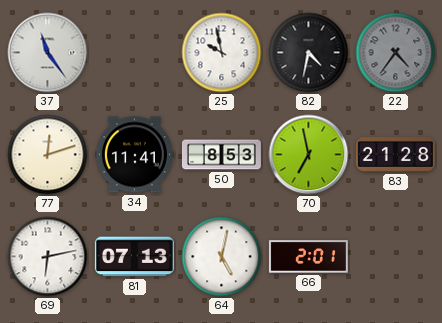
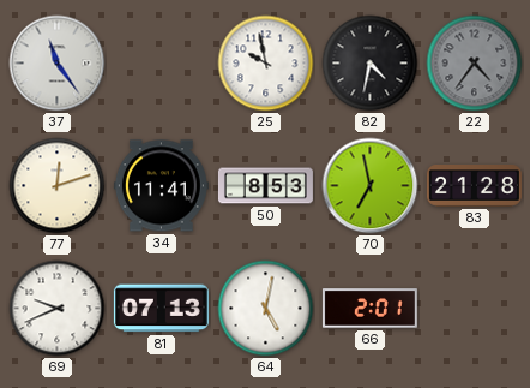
69: 6:13 -> 9:41 (58, 309)
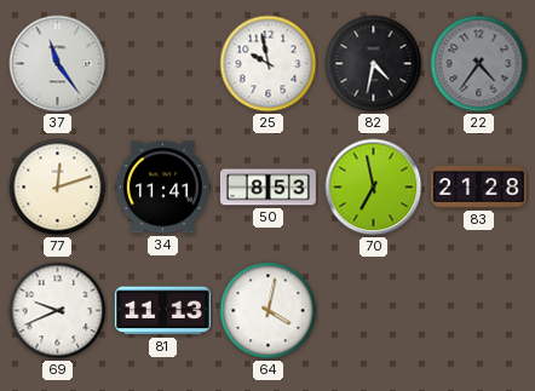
81: 07:13 -> 11:13 (162, 311)
64: 5:02 -> 4:02 (269, 311)
66: 2:01 -> none (369, 309)
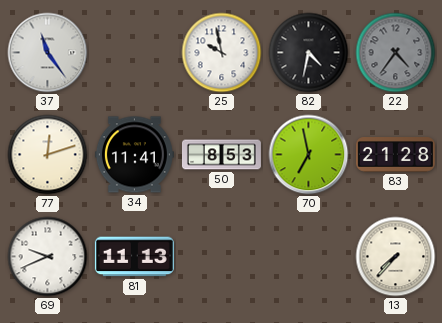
64: 4:02 -> none (269, 311)
13: none -> 7:37 (396, 257)
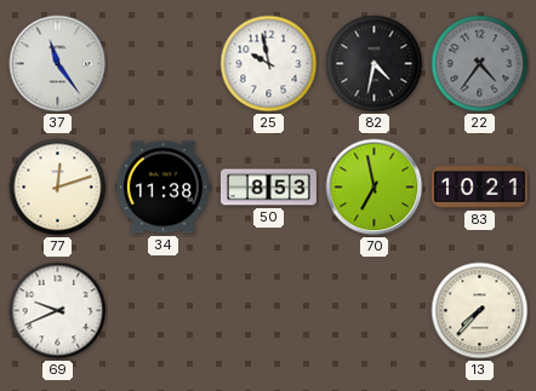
34: 11:41 -> 11:38 (162, 188)
83: 21:28 -> 10:21 (479, 188)
81: 11:13 -> none (134, 257)
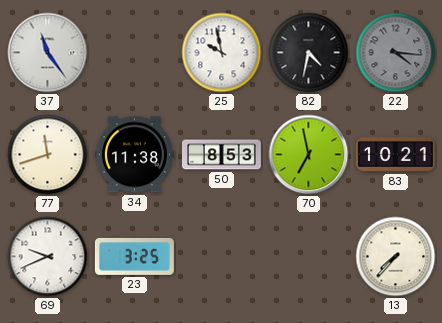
22: 4:36 -> 4:16 (396, 53)
77: 12:12 -> 11:42 (48, 155)
23: none -> 3:25 (134, 256)
